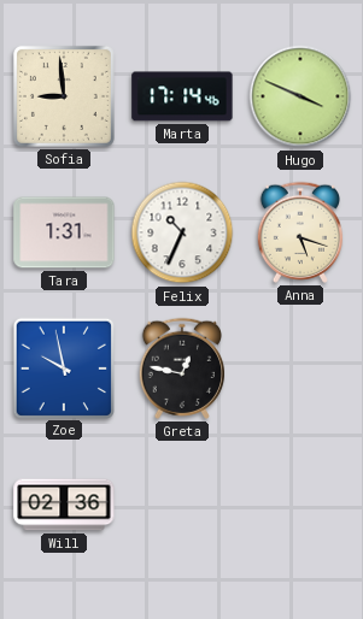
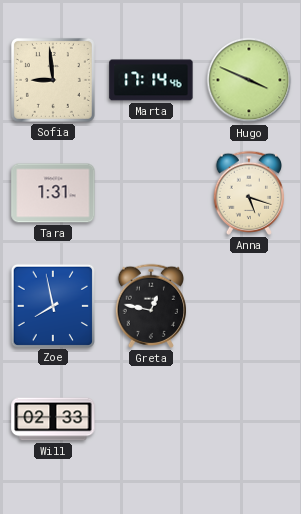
Felix: 10:34 -> none (182, 232)
Zoe: 9:58 -> 7:58 (52, 305)
Will: 02:36 -> 02:33 (53, 419)
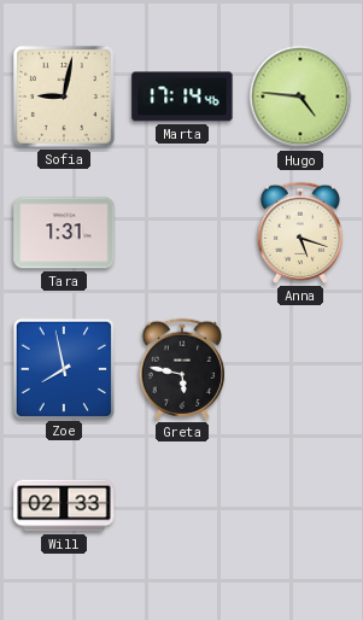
Sofia: 8:59 -> 9:02 (64, 96)
Hugo: 3:49 -> 4:46 (300, 96)
Greta: 12:47 -> 5:47 (181, 369)
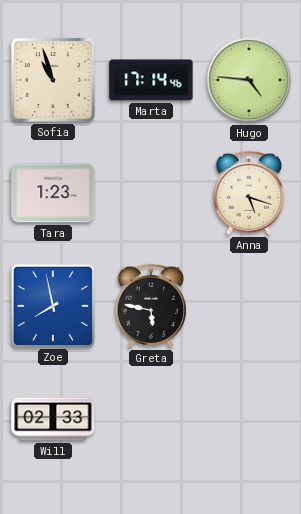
Sofia: 9:02 -> 10:57 (53, 80)
Tara: 1:31 -> 1:23 (53, 193)
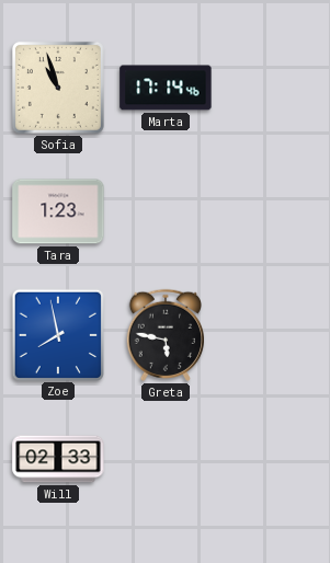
Hugo: 4:46 -> none (249, 80)
Anna: 5:18 -> none (248, 193)
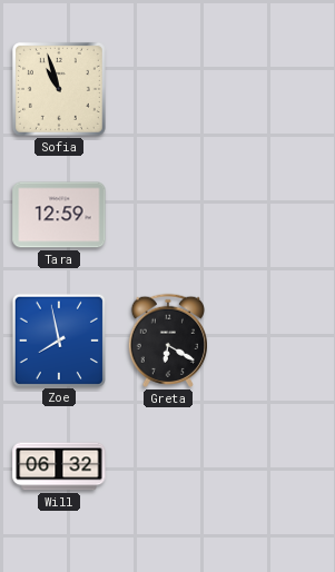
Marta: 17:14 -> none (166, 88)
Tara: 1:23 -> 12:59 (59, 215)
Greta: 5:47 -> 6:20 (167, 341)
Will: 02:33 -> 06:32 (59, 466)
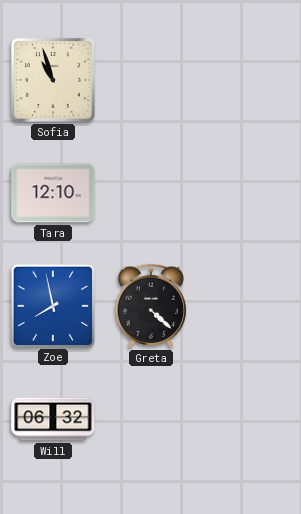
Tara: 12:59 -> 12:10 (53, 193)
Greta: 6:20 -> 4:22 (150, 306)
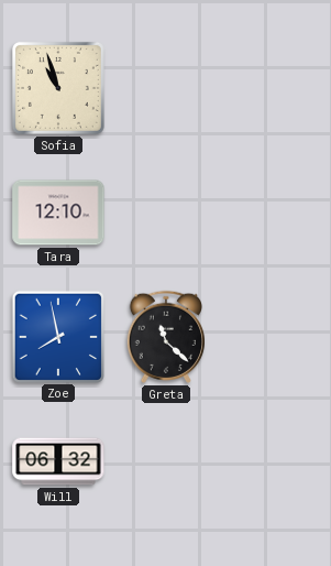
Greta: 4:22 -> 11:22 (165, 337)
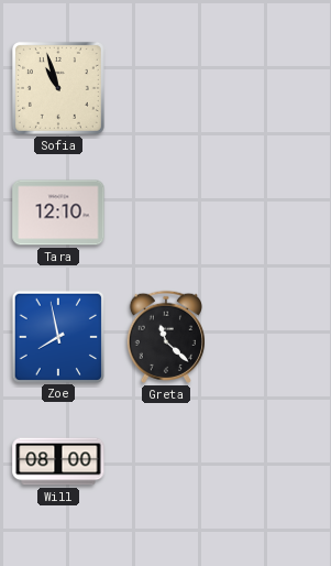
Will: 06:32 -> 08:00 (58, 461)
